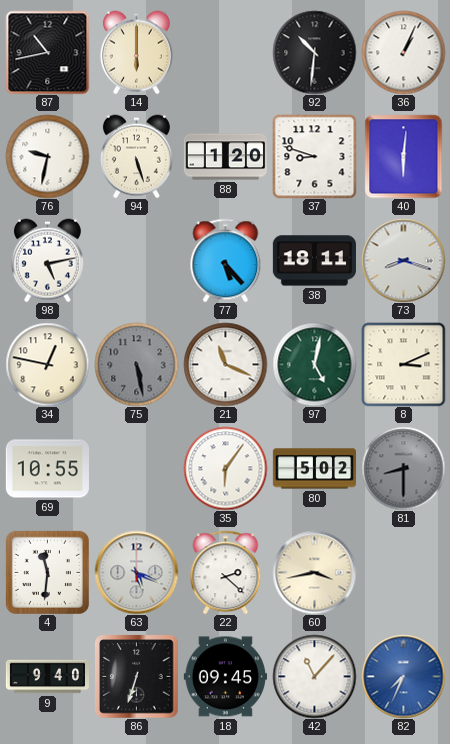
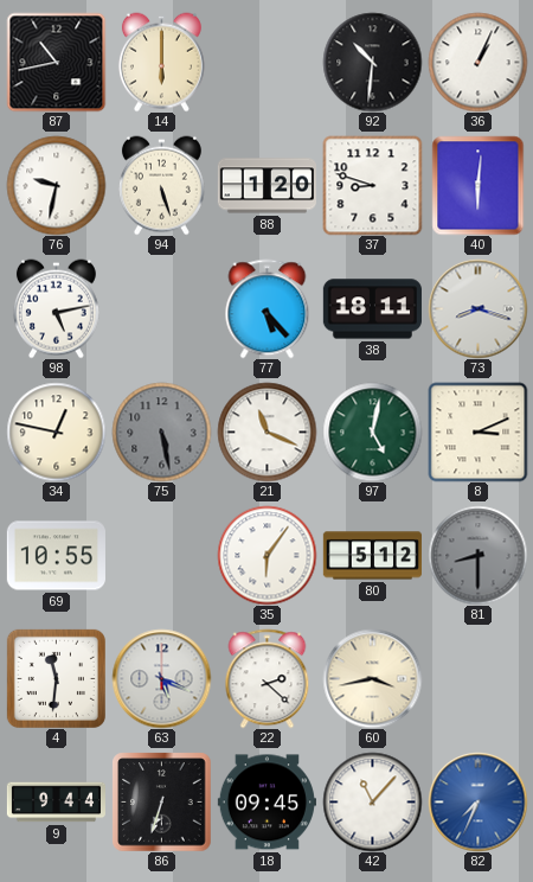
80: 5:02 -> 5:12 (372, 556)
9: 9:40 -> 9:44 (56, 803)
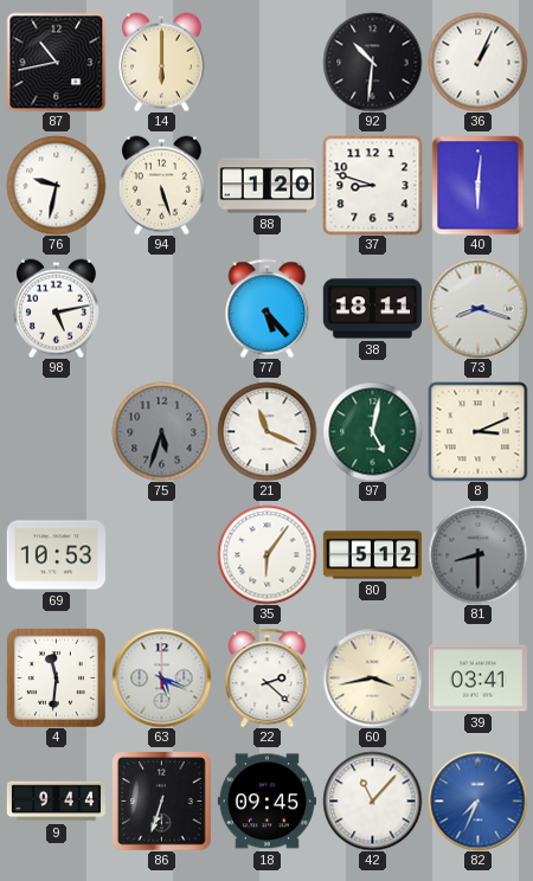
34: 12:47 -> none (56, 432)
75: 5:28 -> 5:33 (161, 431)
69: 10:55 -> 10:53 (56, 555)
39: none -> 03:41 (477, 679)
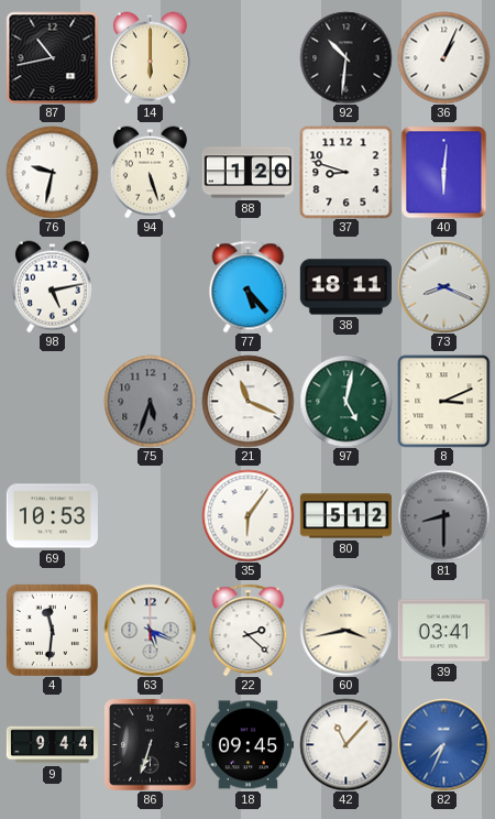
73: 8:18 -> 8:19 (443, 286)
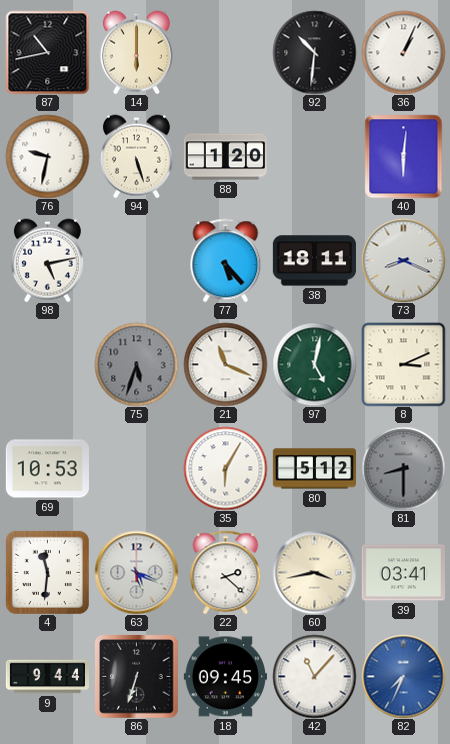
37: 8:48 -> none (345, 172)
35: 6:06 -> 6:05 (225, 468)
